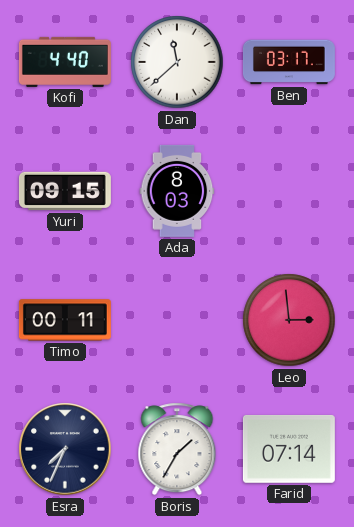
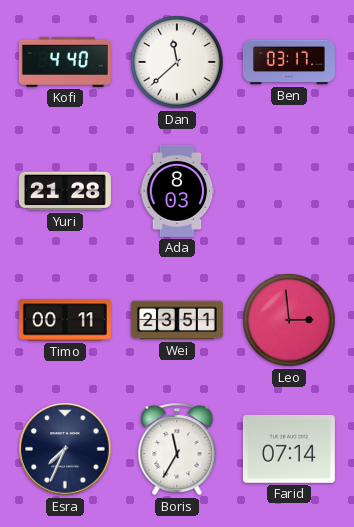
Yuri: 09:15 -> 21:28 (65, 191)
Wei: none -> 23:51 (177, 320)
Boris: 1:35 -> 11:35 (177, 449)
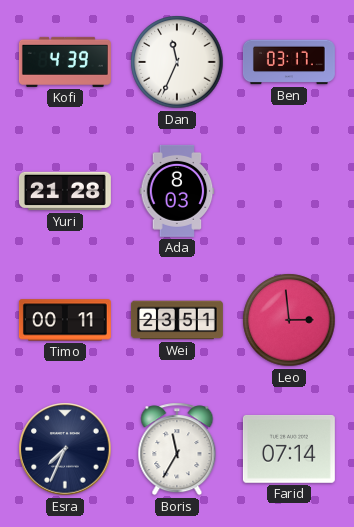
Kofi: 4:40 -> 4:39 (65, 62)
Dan: 11:38 -> 11:34 (177, 62)
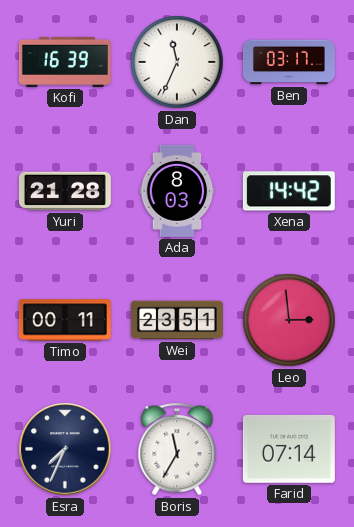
Kofi: 4:39 -> 16:39 (65, 62)
Xena: none -> 14:42 (289, 191)
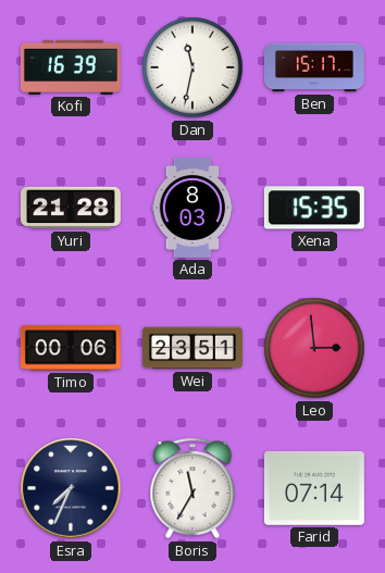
Dan: 11:34 -> 11:32 (192, 67)
Ben: 03:17 -> 15:17 (314, 67)
Xena: 14:42 -> 15:35 (314, 208)
Timo: 00:11 -> 00:06 (71, 348)
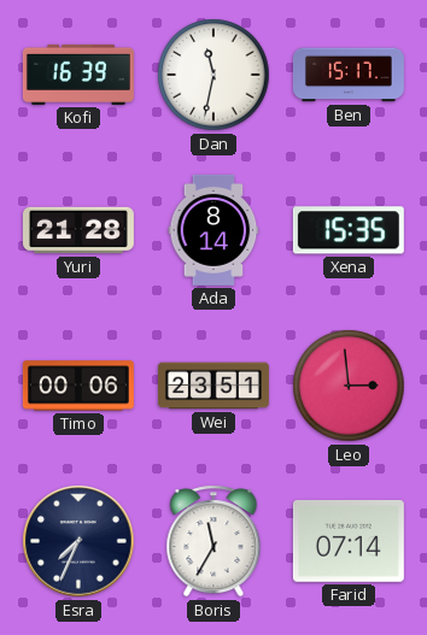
Ada: 8:03 -> 8:14 (213, 230)
